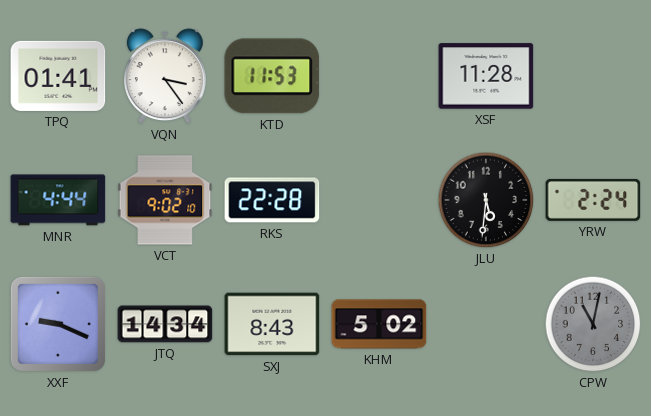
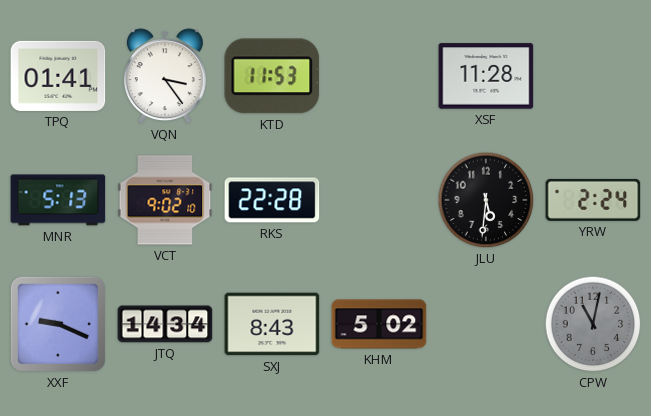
MNR: 4:44 -> 5:13 (58, 200)
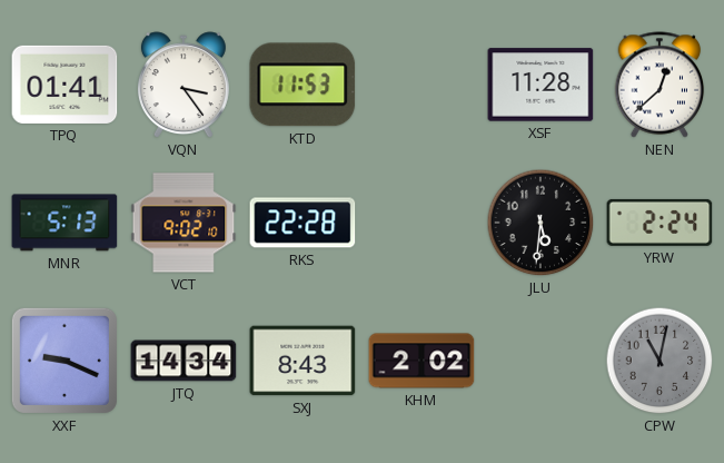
NEN: none -> 12:38 (659, 85)
KHM: 5:02 -> 2:02 (421, 361)
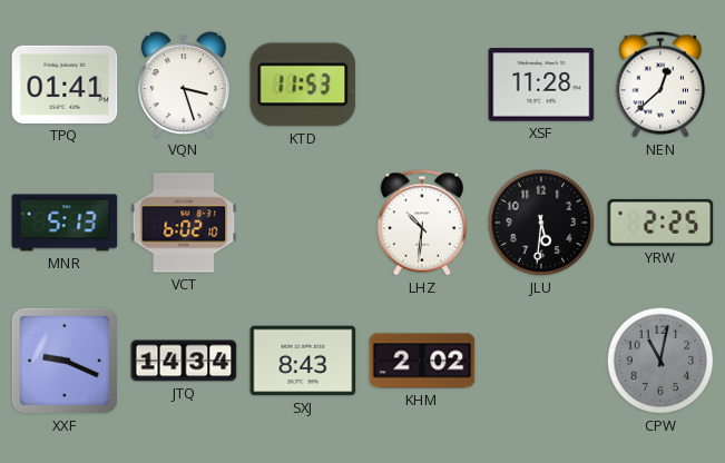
VQN: 3:24 -> 3:27 (184, 86)
VCT: 9:02 -> 6:02 (184, 223)
RKS: 22:28 -> none (303, 223)
LHZ: none -> 10:31 (422, 223)
YRW: 2:24 -> 2:25 (660, 223)
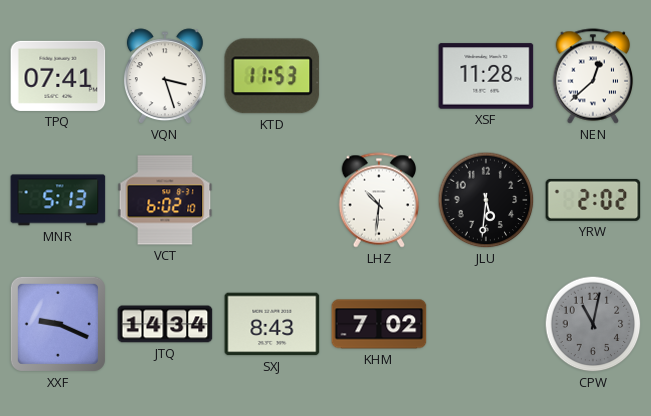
TPQ: 01:41 -> 07:41 (58, 76)
YRW: 2:25 -> 2:02 (593, 200)
KHM: 2:02 -> 7:02 (379, 324)
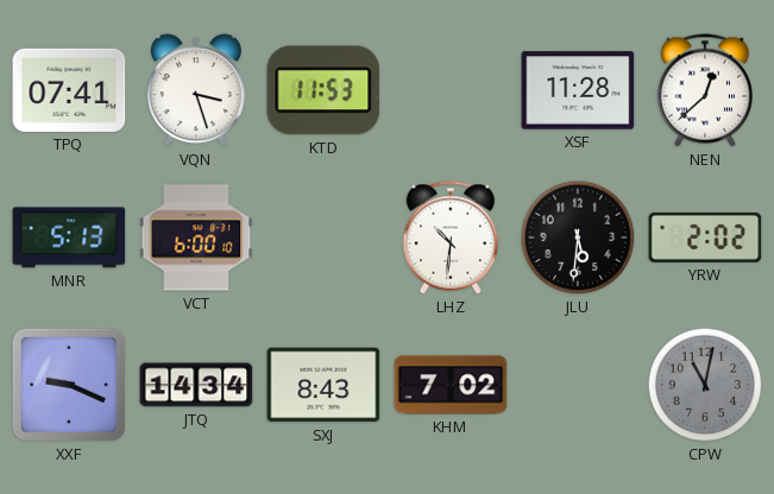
VCT: 6:02 -> 6:00 (196, 237)
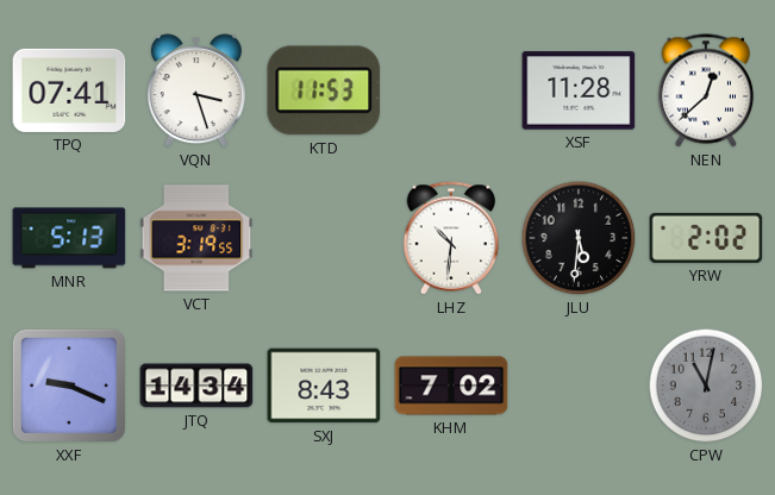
VCT: 6:00 -> 3:19 (196, 238)
